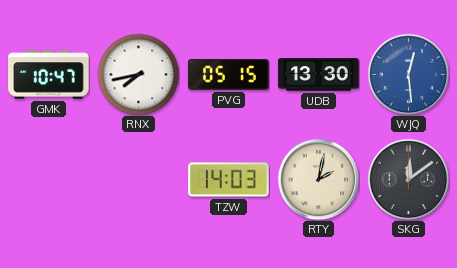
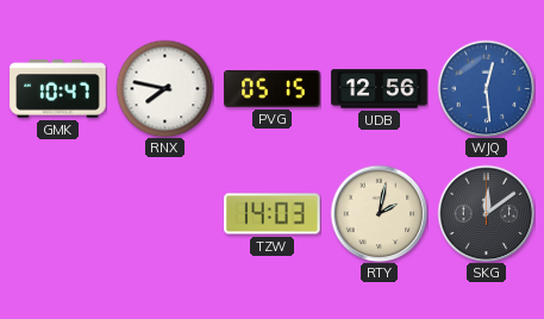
RNX: 7:43 -> 7:47 (164, 88)
UDB: 13:30 -> 12:56 (380, 89)
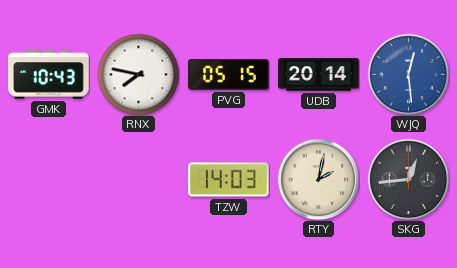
GMK: 10:47 -> 10:43 (49, 75)
UDB: 12:56 -> 20:14 (319, 75)
SKG: 12:09 -> 12:44 (408, 179)
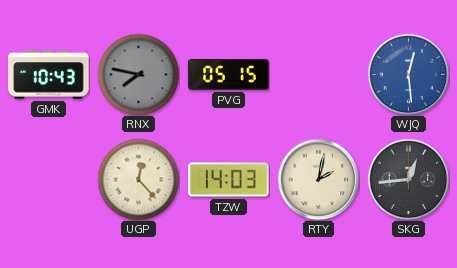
RNX dial: white -> grey (138, 74)
UDB: 20:14 -> none (319, 75)
UGP: none -> 12:23 (138, 179)
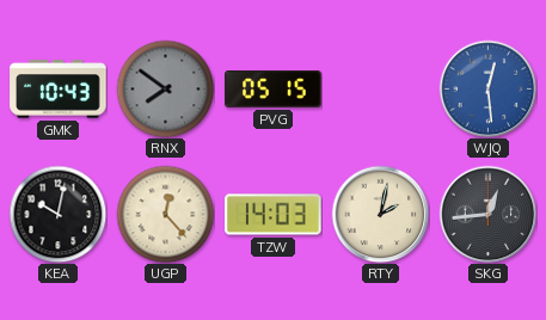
RNX: 7:47 -> 7:51 (165, 88)
KEA: none -> 10:02 (57, 214)
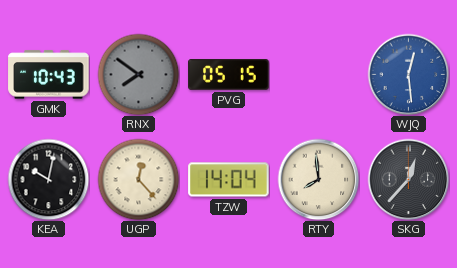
TZW: 14:03 -> 14:04 (229, 180)
RTY: 2:02 -> 7:59 (318, 179)
SKG: 12:44 -> 12:37 (408, 179)
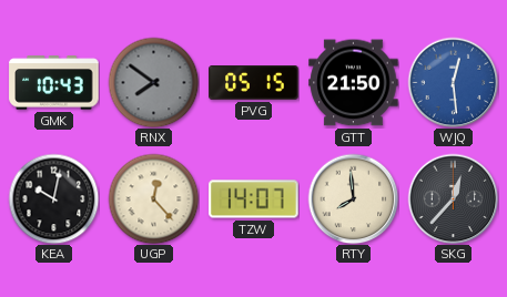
GTT: none -> 21:50 (354, 83)
TZW: 14:04 -> 14:07 (254, 199)
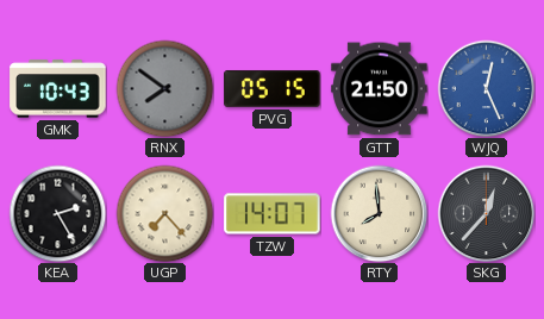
WJQ: 12:29 -> 12:26 (486, 88)
KEA: 10:02 -> 2:25 (57, 213)
UGP: 12:23 -> 7:23 (164, 213)
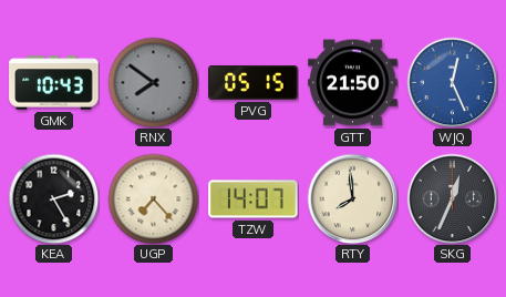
SKG: 12:37 -> 12:34 (452, 198)
